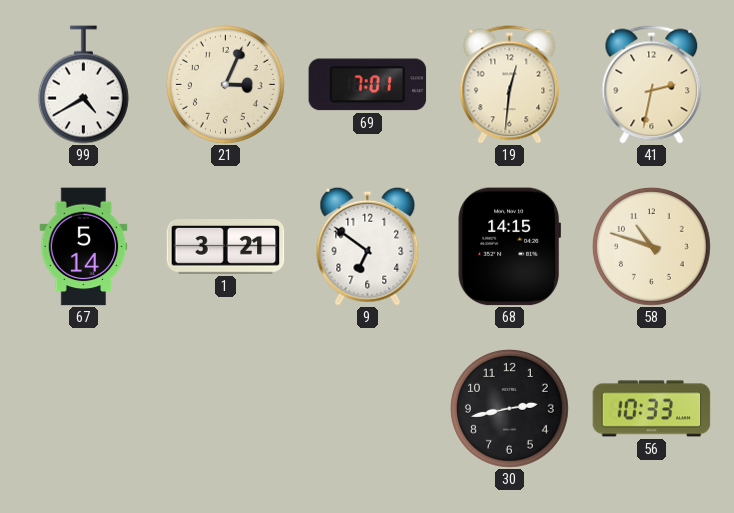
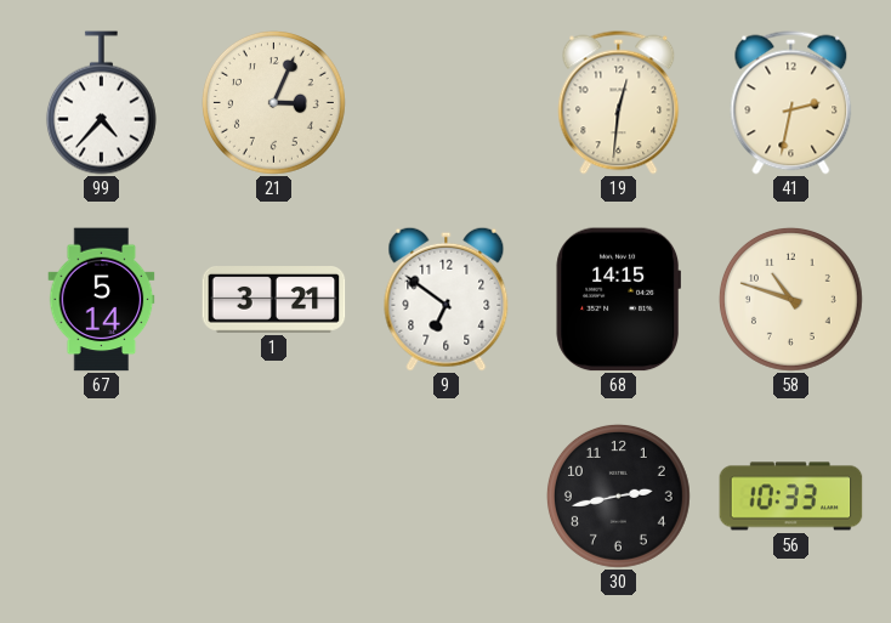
99: 4:40 -> 4:37 (101, 103)
69: 7:01 -> none (368, 85)
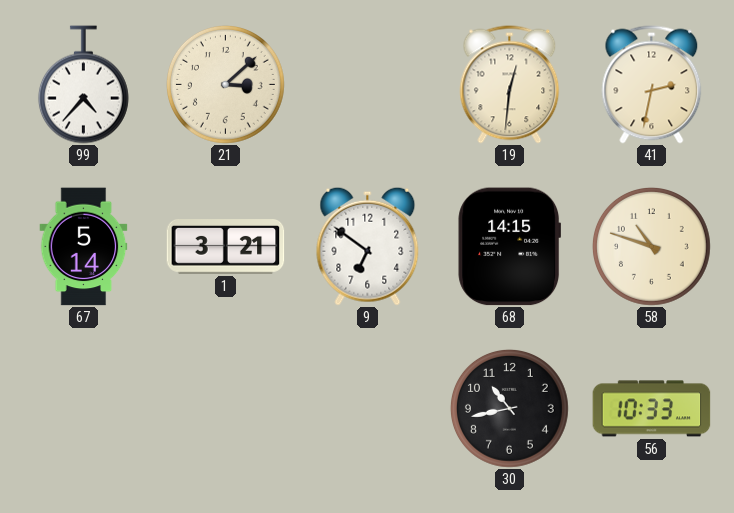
21: 3:04 -> 3:08 (225, 84)
30: 2:43 -> 10:43 (509, 408)
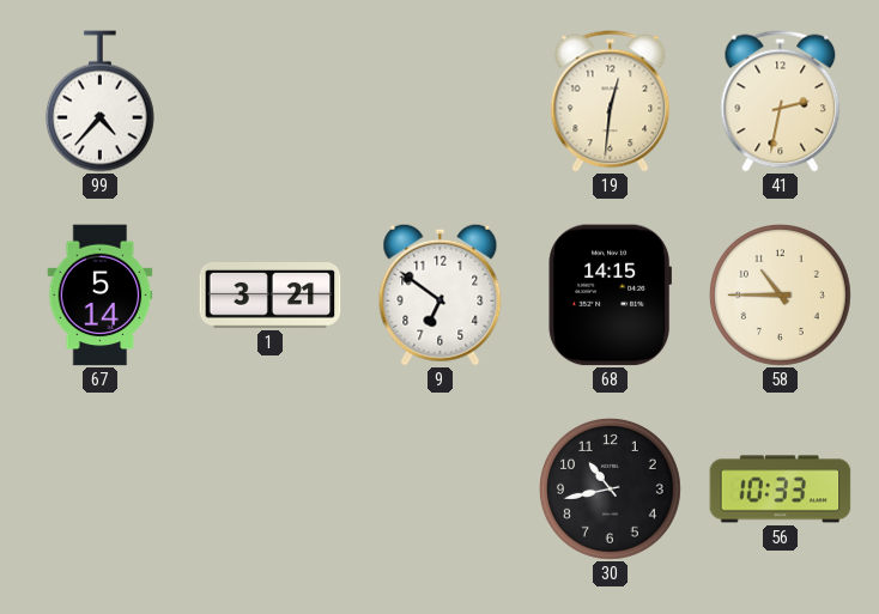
21: 3:08 -> none (225, 84)
58: 10:48 -> 10:45 (780, 294)
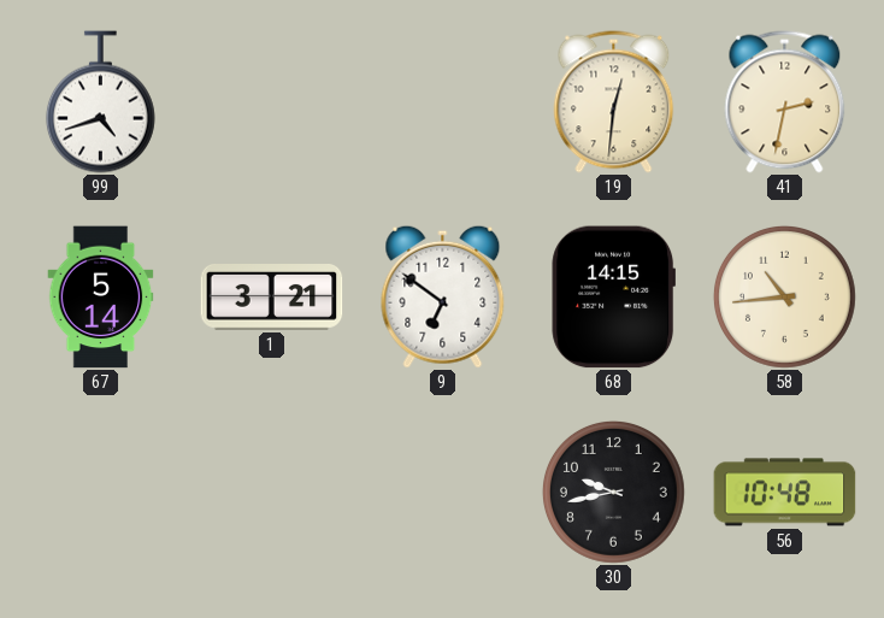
99: 4:37 -> 4:42 (100, 102)
58: 10:45 -> 10:44 (784, 296)
30: 10:43 -> 9:43 (613, 492)
56: 10:33 -> 10:48 (785, 493)
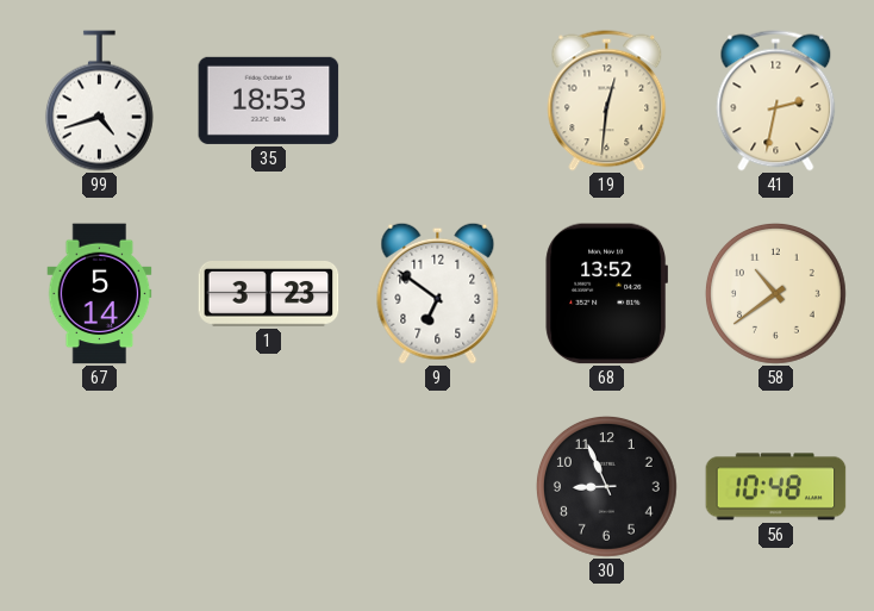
35: none -> 18:53 (269, 100)
1: 3:21 -> 3:23 (269, 294)
68: 14:15 -> 13:52 (606, 294)
58: 10:44 -> 10:39 (775, 293)
30: 9:43 -> 8:56 (606, 486)
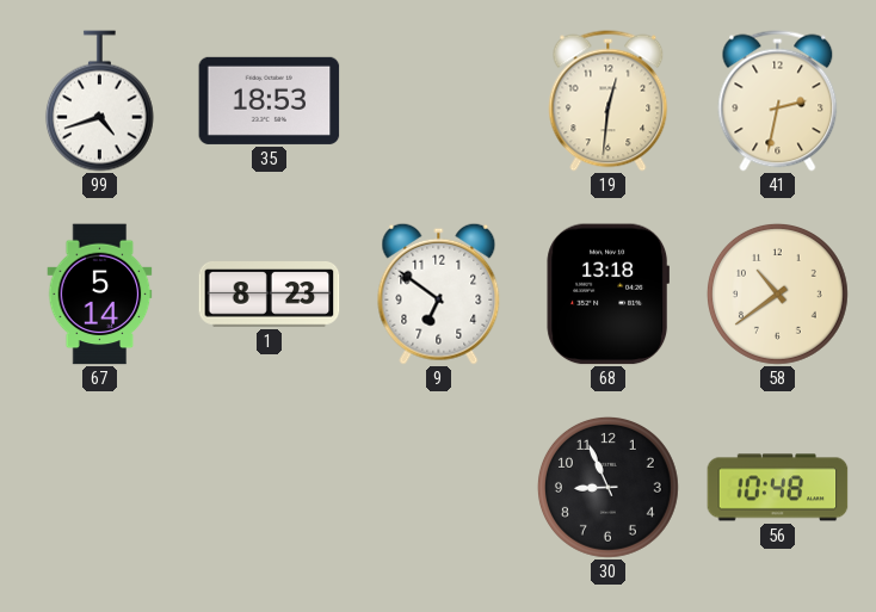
1: 3:23 -> 8:23 (270, 295)
68: 13:52 -> 13:18 (607, 295)
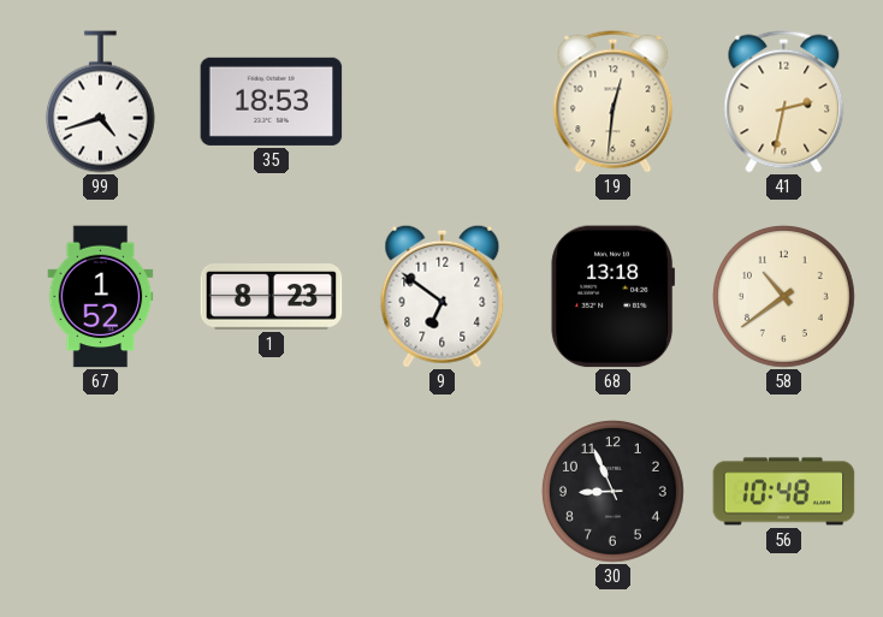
67: 5:14 -> 1:52 (101, 297)
